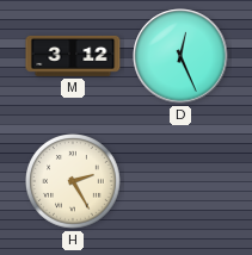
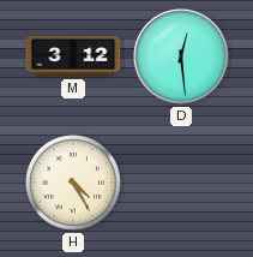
D: 12:26 -> 12:29 (181, 56)
H: 2:25 -> 4:25 (74, 184)
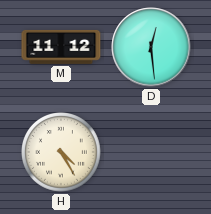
M: 3:12 -> 11:12 (61, 47)
